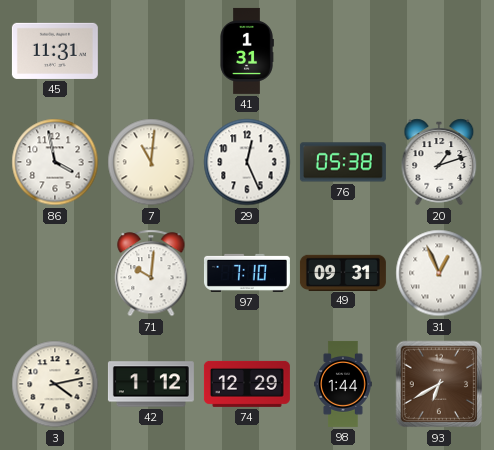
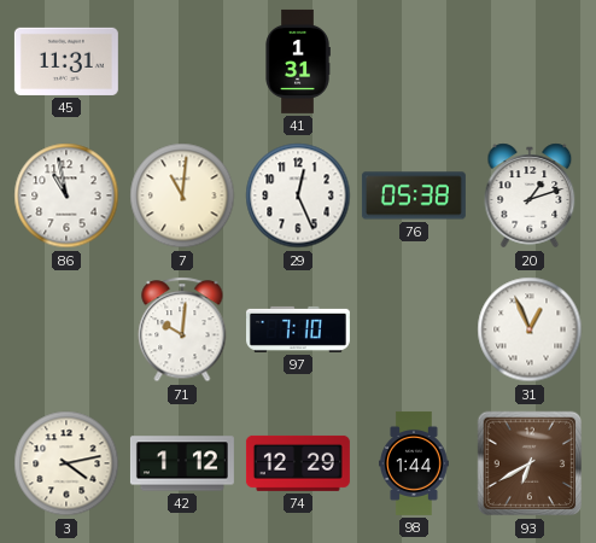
86: 3:58 -> 10:58 (66, 195)
49: 09:31 -> none (343, 272)
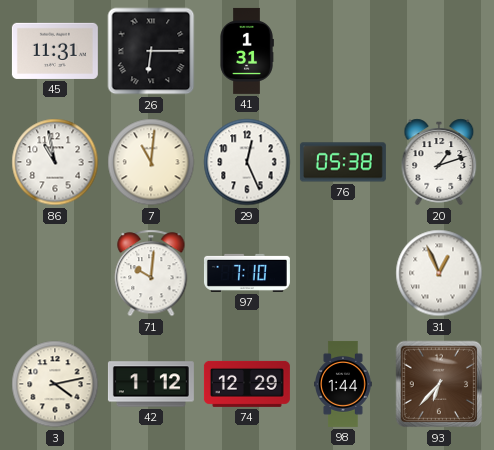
26: none -> 6:15 (151, 51)
93: 6:40 -> 6:37 (439, 384)
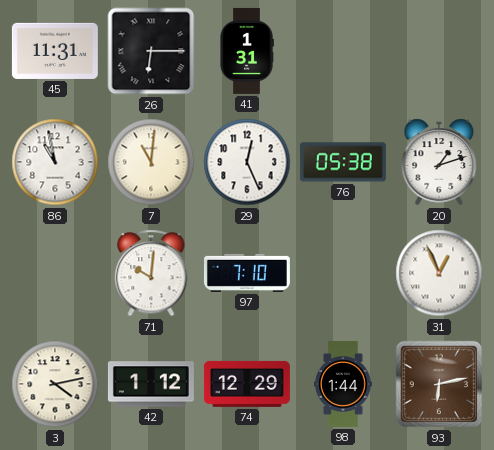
93: 6:37 -> 6:13 (439, 384)
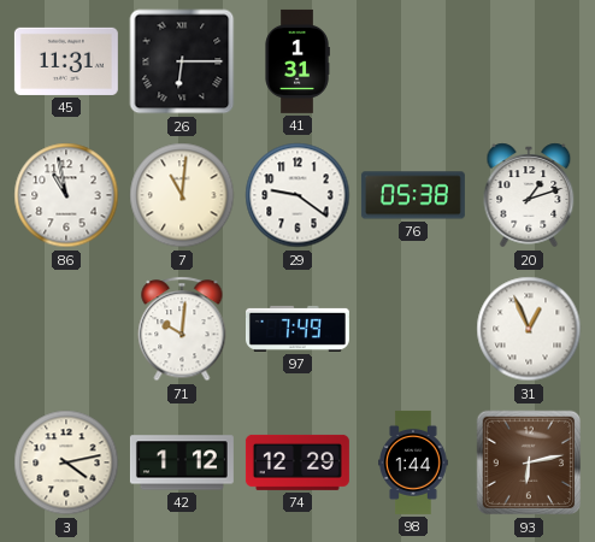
29: 12:26 -> 9:21 (297, 195)
97: 7:10 -> 7:49 (297, 329)
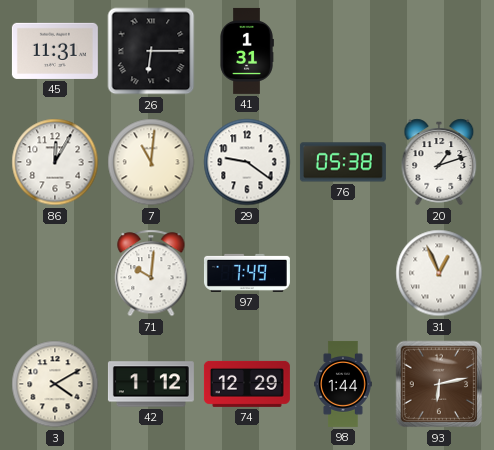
86: 10:58 -> 12:05 (55, 162)
3: 4:13 -> 4:10 (55, 384)
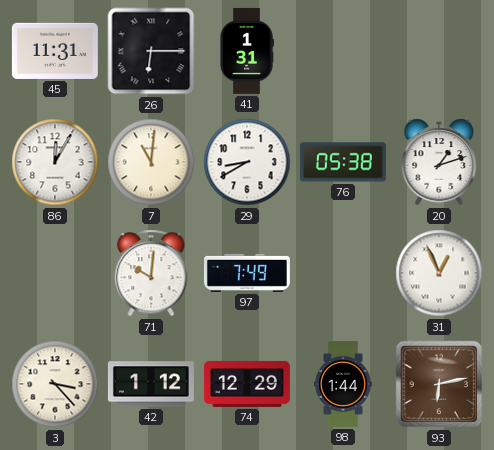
29: 9:21 -> 8:40 (247, 162)
3: 4:10 -> 3:23 (55, 384)
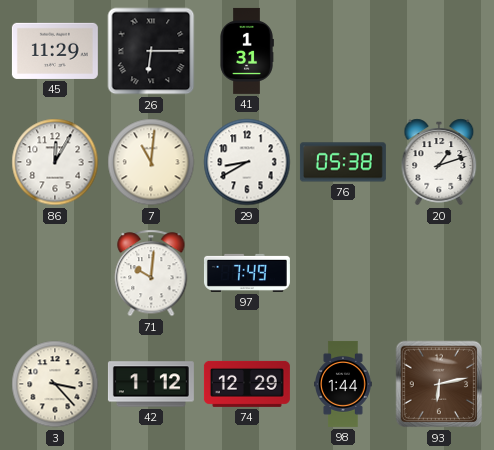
45: 11:31 -> 11:29 (55, 51)
31: 12:56 -> none (439, 273)
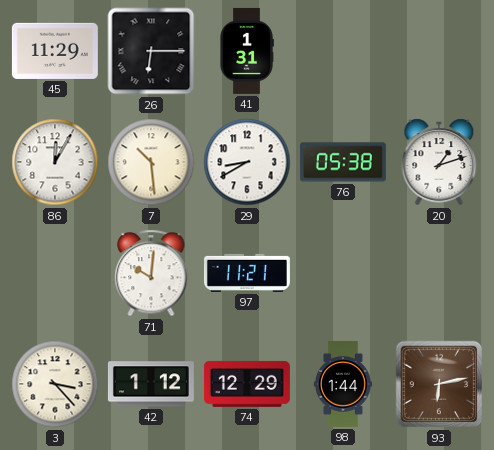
7: 11:01 -> 10:29 (151, 162)
97: 7:49 -> 11:21 (247, 273)
